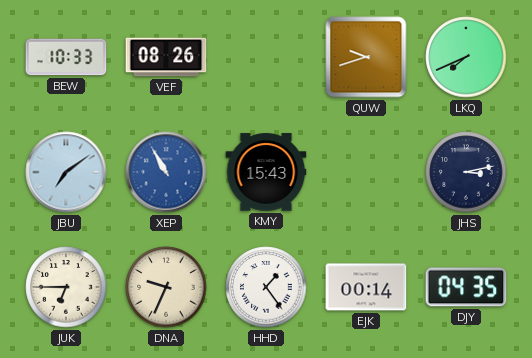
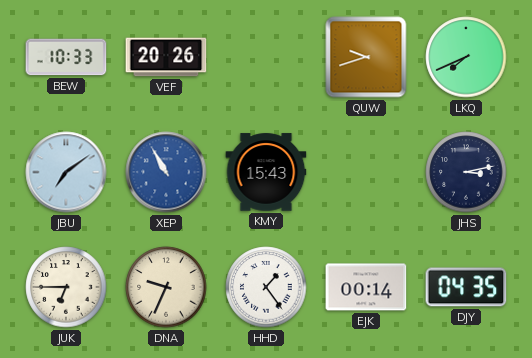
VEF: 08:26 -> 20:26 (166, 57)
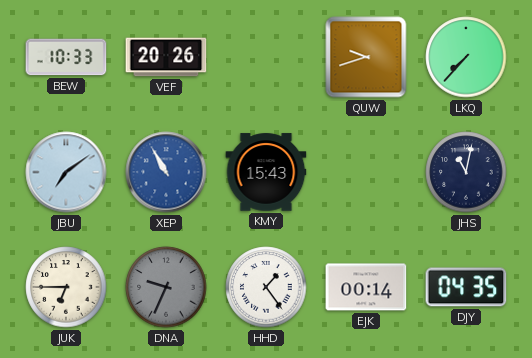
LKQ: 7:41 -> 7:37 (466, 57)
JHS: 3:13 -> 11:02 (466, 172)
DNA dial: cream -> grey (166, 287)
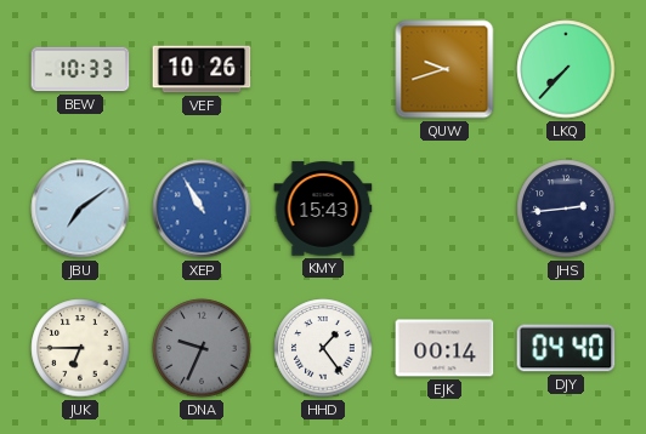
VEF: 20:26 -> 10:26 (202, 69)
JHS: 11:02 -> 2:44 (566, 209)
DJY: 04:35 -> 04:40 (566, 348)
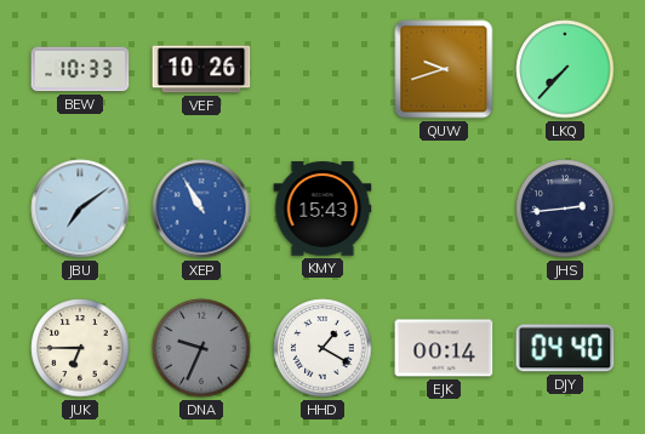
HHD: 1:24 -> 1:20 (322, 348)
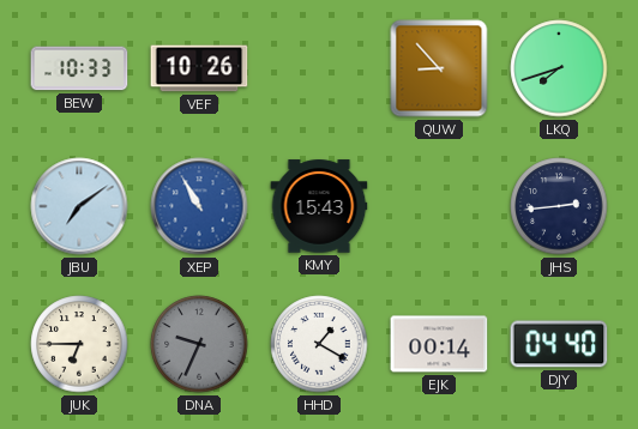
QUW: 9:42 -> 8:53 (439, 68)
LKQ: 7:37 -> 7:42 (559, 68)
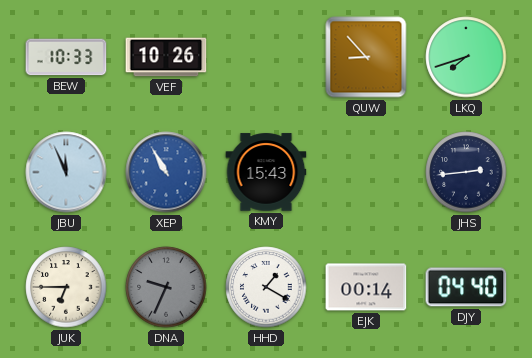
JBU: 7:09 -> 11:56 (66, 172)
